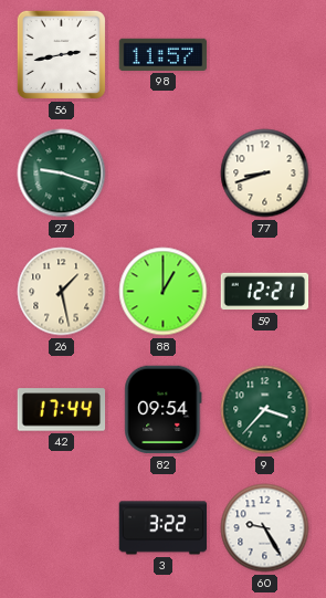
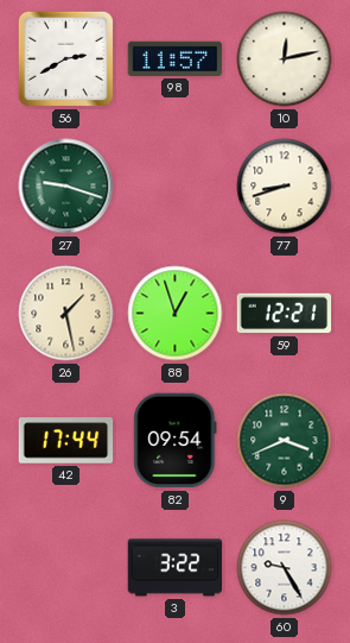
56: 2:43 -> 2:40 (65, 58)
10: none -> 12:13 (285, 59)
88: 1:00 -> 12:57 (176, 314)
9: 3:37 -> 3:41 (285, 441)
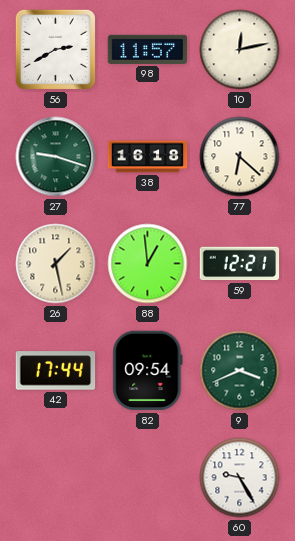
38: none -> 16:18 (148, 157)
77: 8:42 -> 6:22 (240, 157)
88: 12:57 -> 12:59 (148, 264)
3: 3:22 -> none (176, 568)
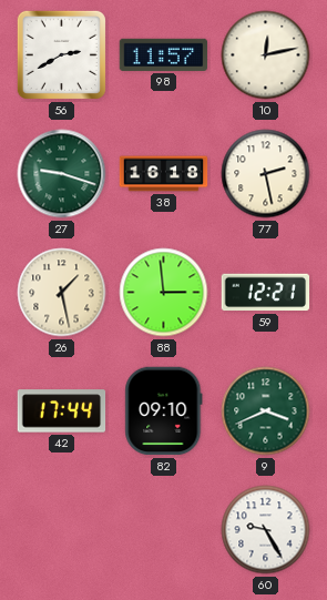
77: 6:22 -> 2:28 (266, 174)
88: 12:59 -> 2:59 (164, 293)
82: 09:54 -> 09:10 (164, 411)
